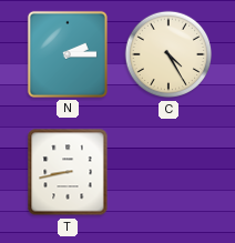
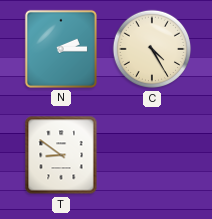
T: 8:43 -> 8:51 (61, 155)
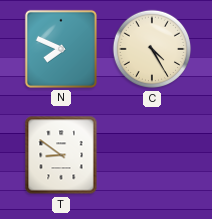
N: 2:15 -> 7:49 (61, 49)
